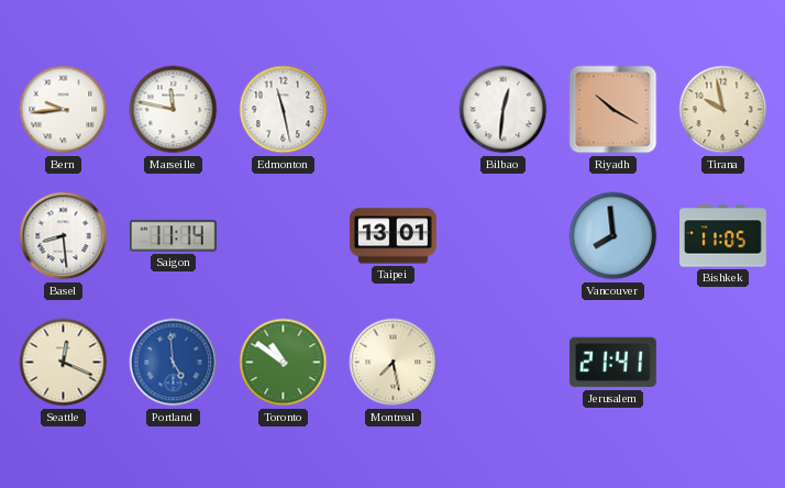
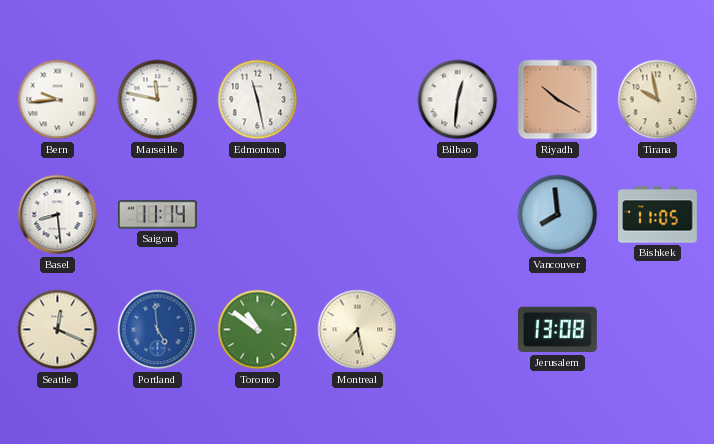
Taipei: 13:01 -> none (394, 236)
Jerusalem: 21:41 -> 13:08 (557, 330)
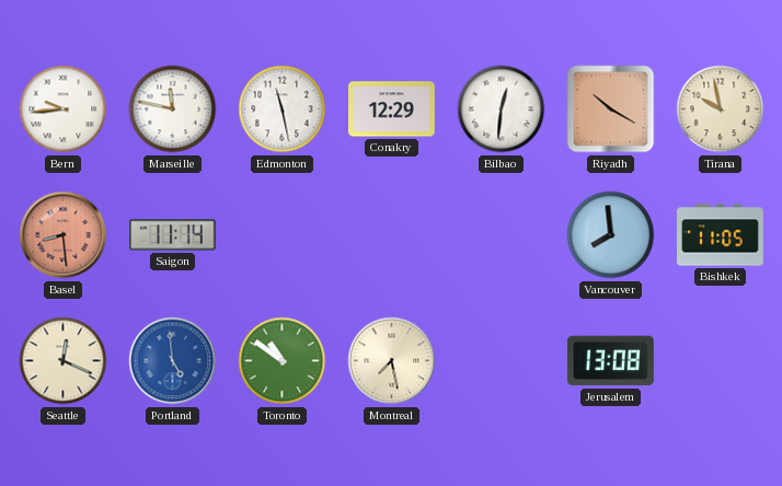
Conakry: none -> 12:29 (392, 109)
Basel dial: white -> salmon (64, 235)
